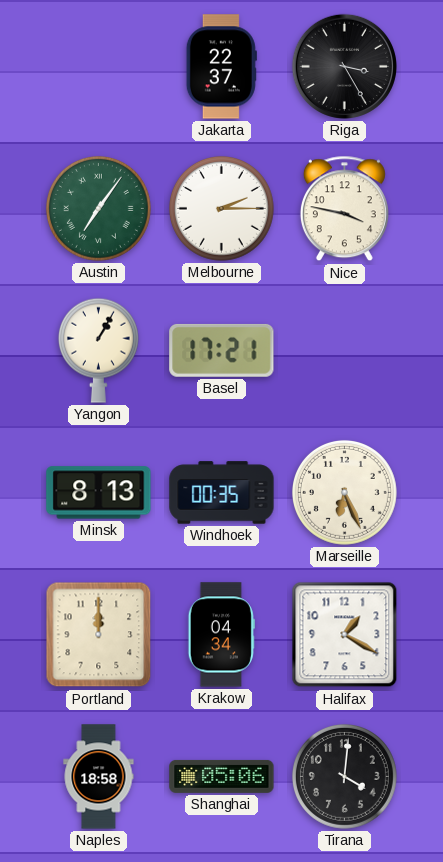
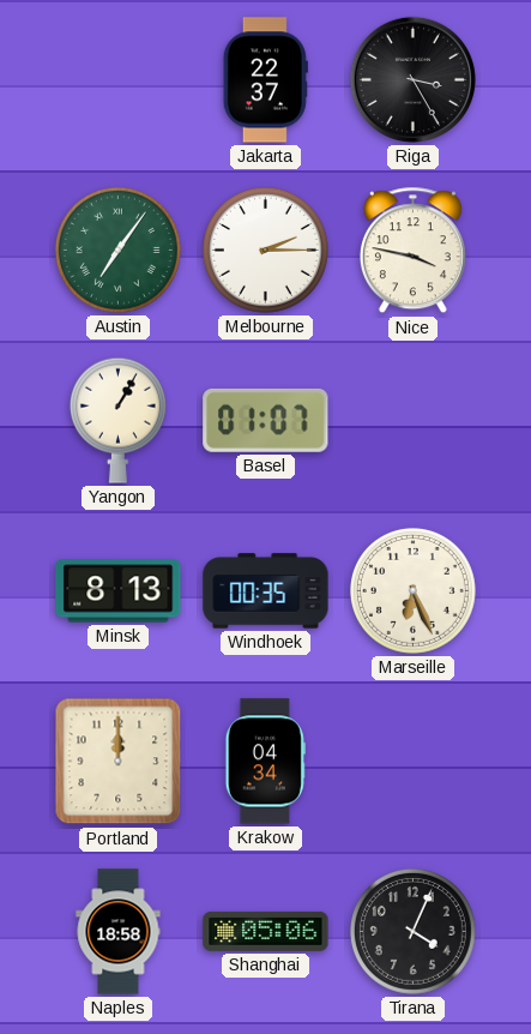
Basel: 17:21 -> 01:07 (266, 420)
Halifax: 1:20 -> none (345, 635)
Tirana: 4:01 -> 4:04 (412, 931)
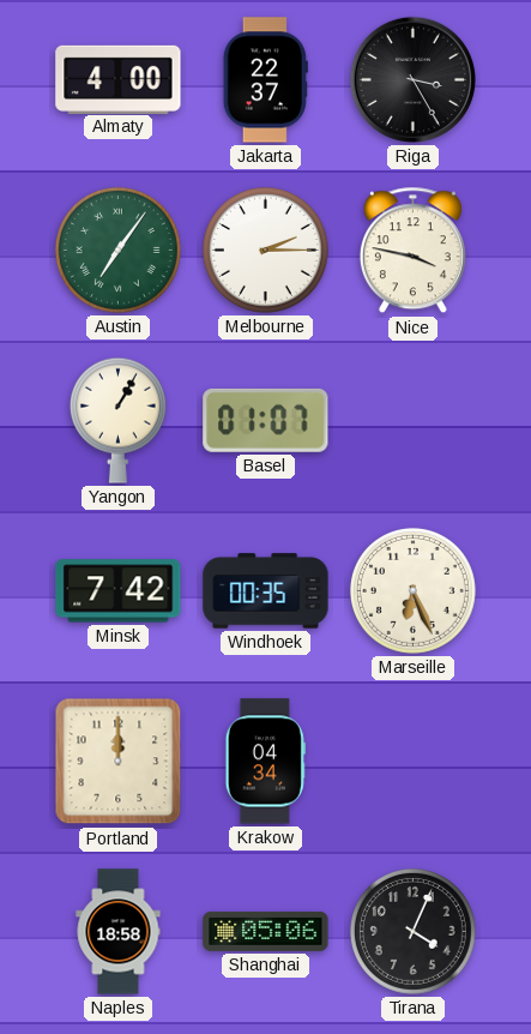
Almaty: none -> 4:00 (119, 79)
Minsk: 8:13 -> 7:42 (119, 591)
